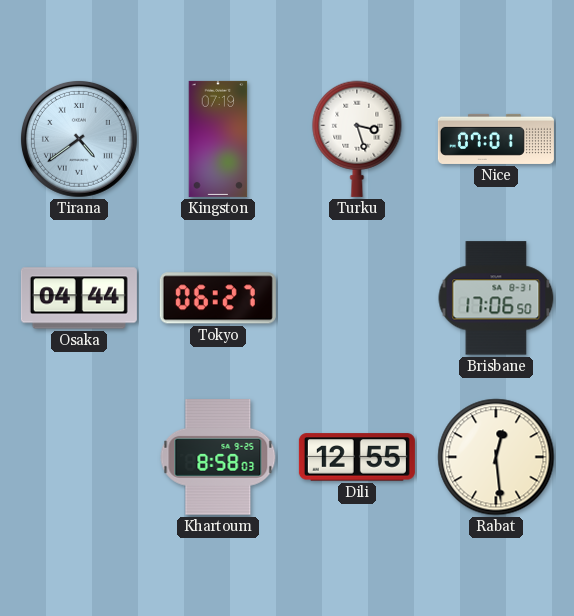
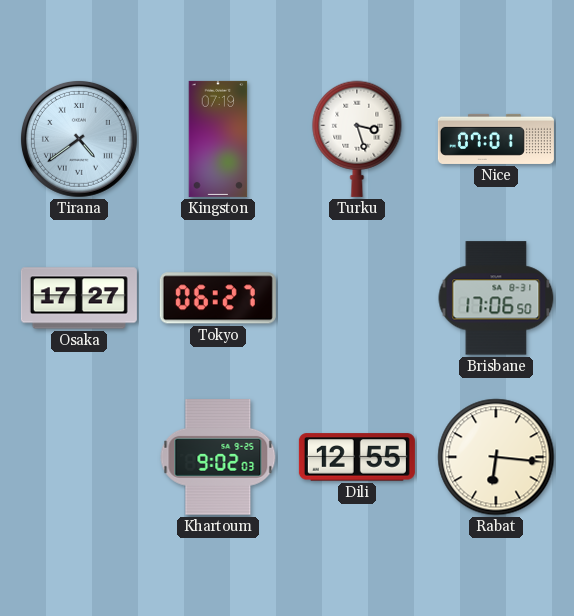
Osaka: 04:44 -> 17:27 (79, 298)
Khartoum: 8:58 -> 9:02 (218, 458)
Rabat: 12:29 -> 6:16 (496, 457)
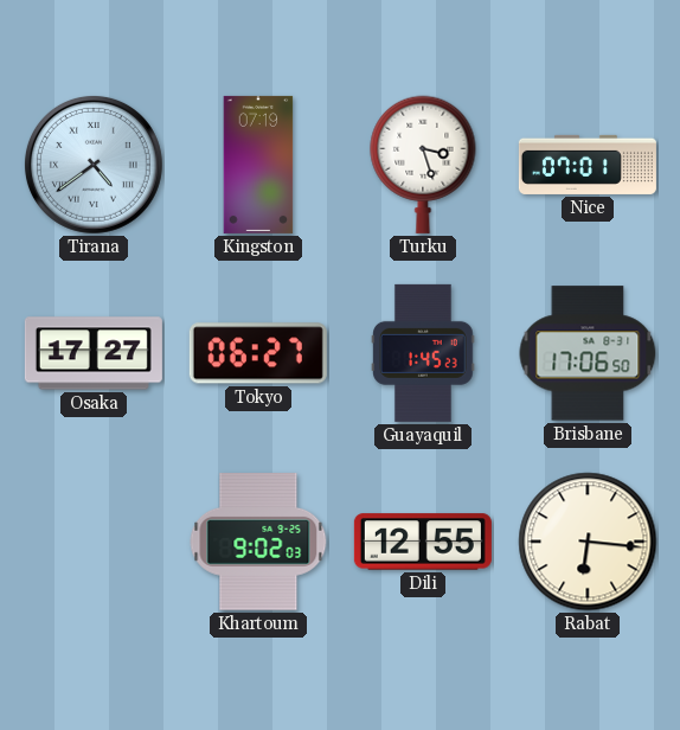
Guayaquil: none -> 1:45 (423, 353)
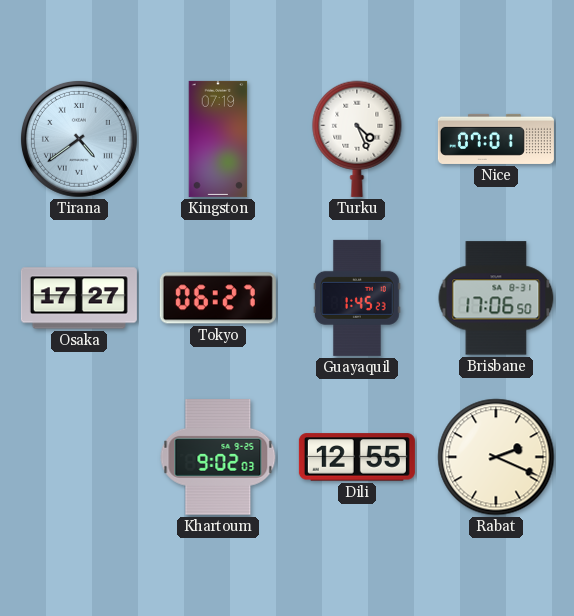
Turku: 3:27 -> 4:26 (357, 139)
Rabat: 6:16 -> 2:19 (496, 457)
